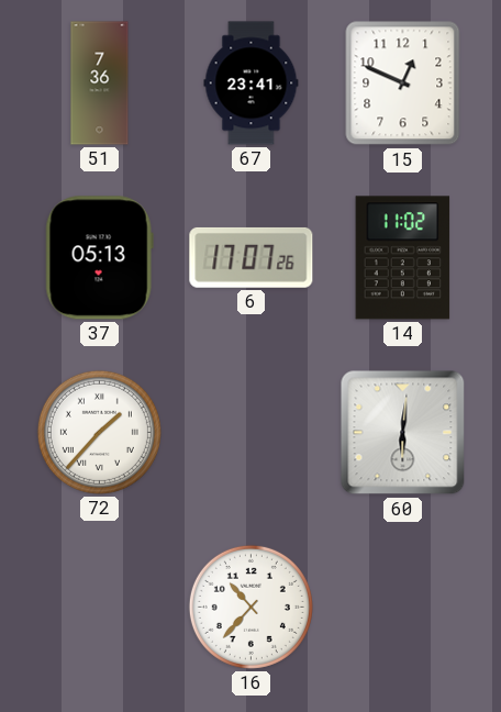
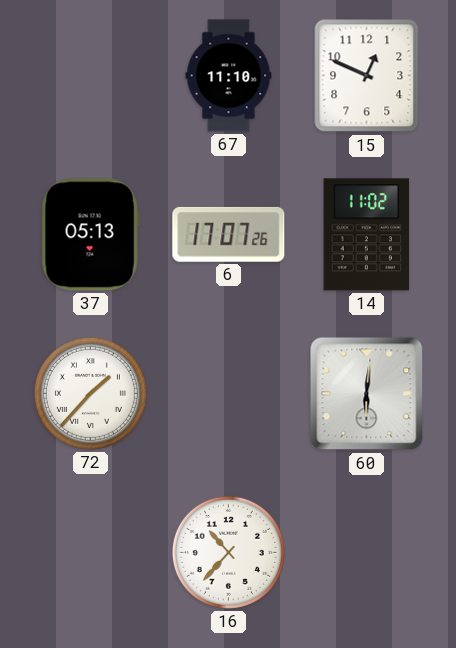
51: 7:36 -> none (100, 84)
67: 23:41 -> 11:10 (229, 76)
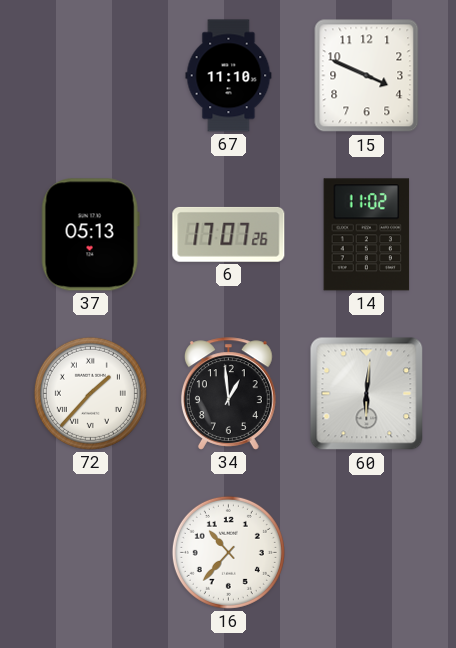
15: 12:49 -> 3:49 (367, 76)
34: none -> 12:59 (228, 394)
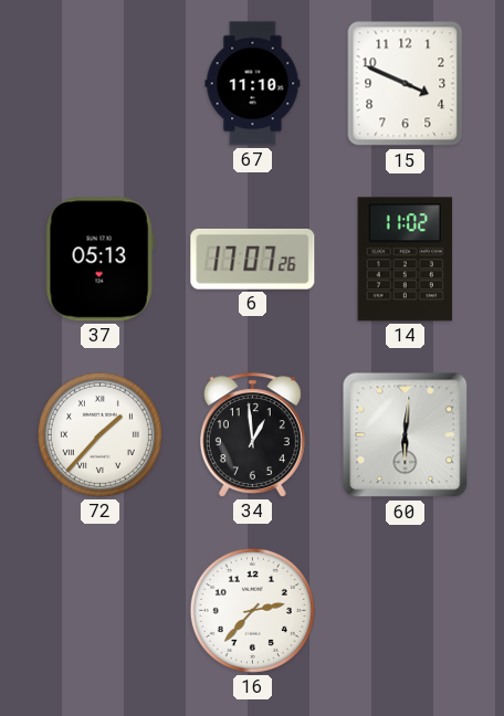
16: 10:37 -> 2:37 (252, 610)
